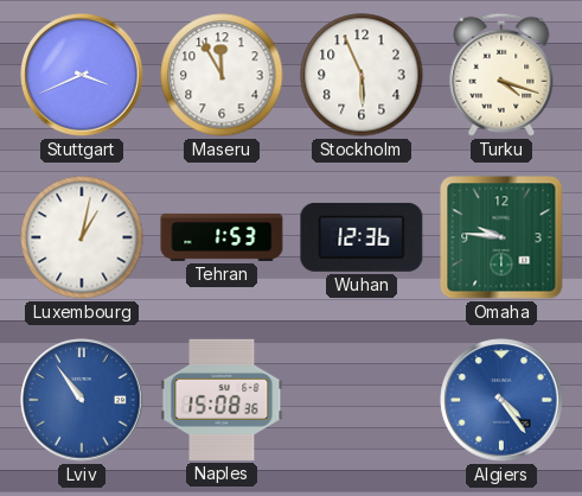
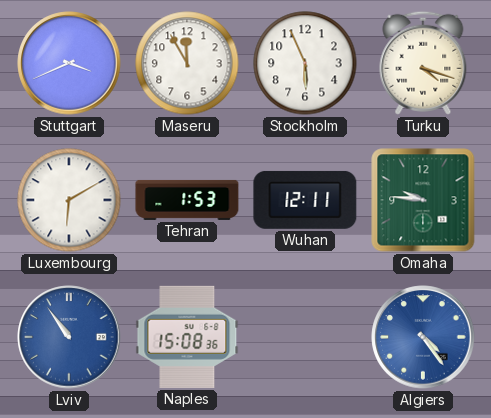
Luxembourg: 1:02 -> 6:10 (69, 200)
Wuhan: 12:36 -> 12:11 (305, 200)
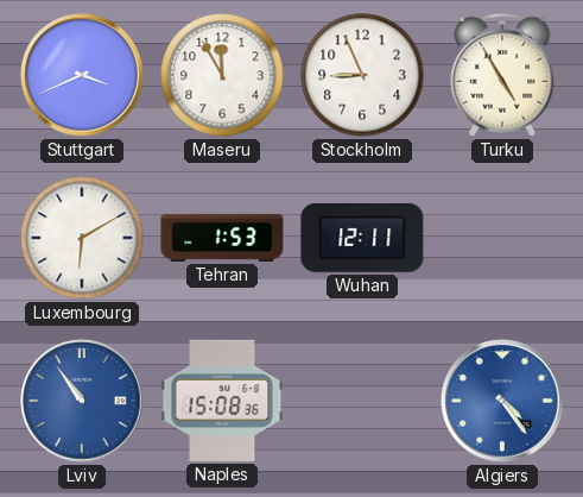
Stockholm: 5:56 -> 8:56 (362, 75)
Turku: 4:18 -> 4:55 (502, 75)
Omaha: 9:46 -> none (423, 200)
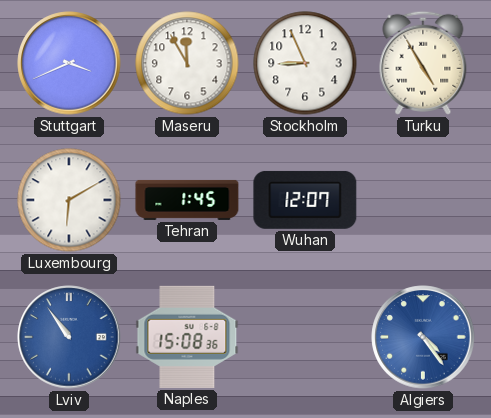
Tehran: 1:53 -> 1:45 (187, 200)
Wuhan: 12:11 -> 12:07 (305, 200)
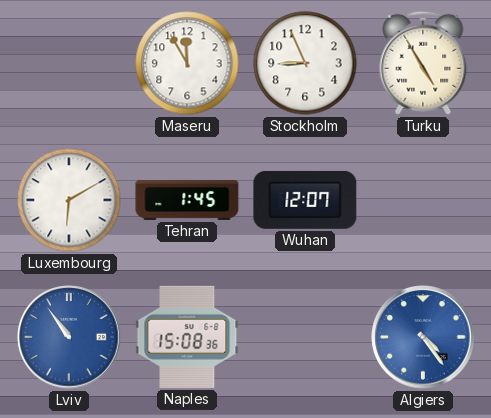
Stuttgart: 3:41 -> none (69, 63)
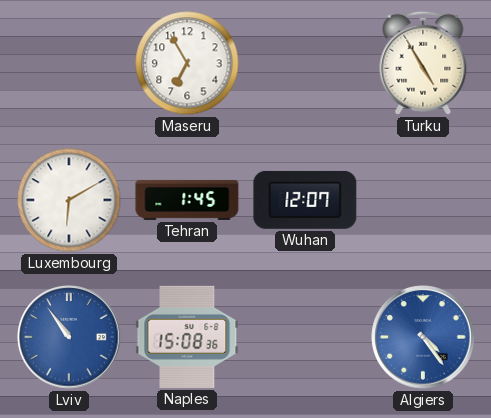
Maseru: 11:55 -> 6:55 (187, 63)
Stockholm: 8:56 -> none (305, 63)
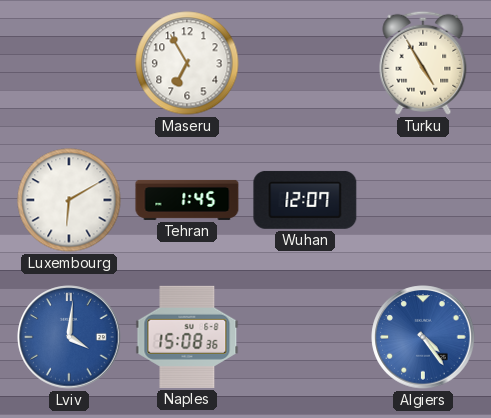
Lviv: 10:54 -> 4:01 (69, 337)
